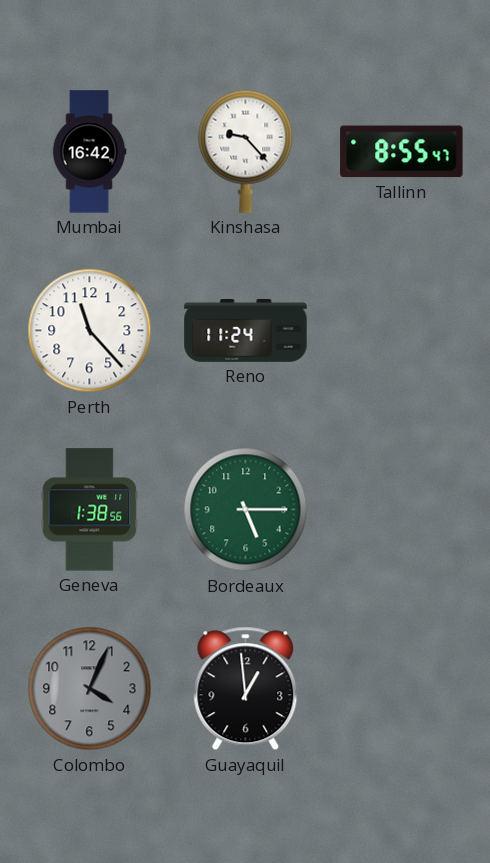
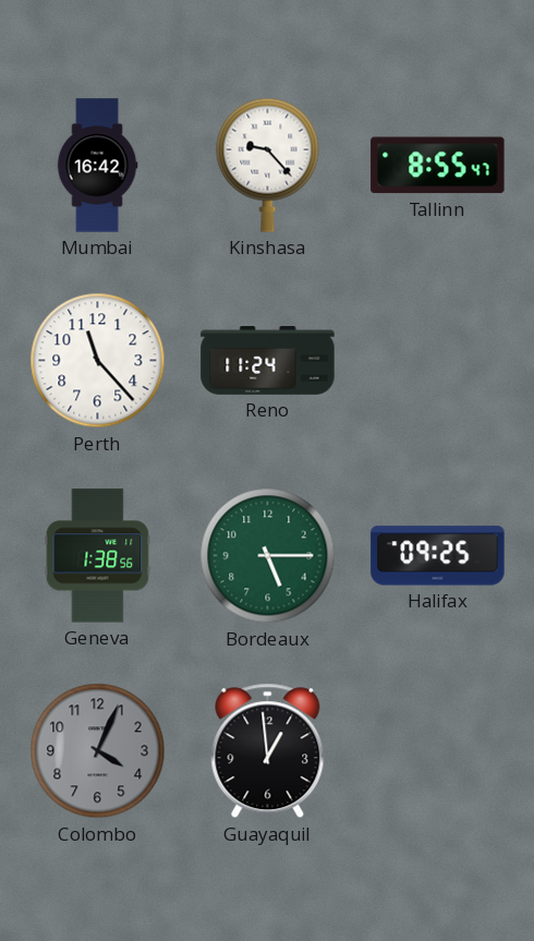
Halifax: none -> 09:25 (438, 556)
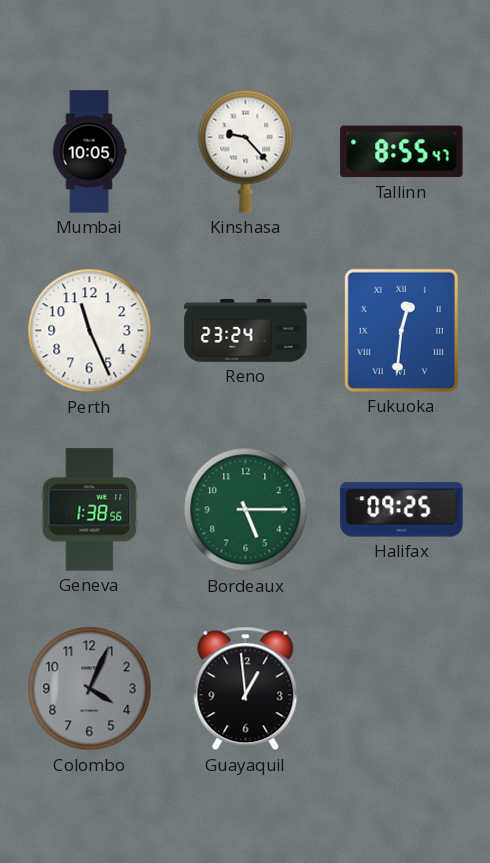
Mumbai: 16:42 -> 10:05 (89, 152)
Perth: 11:23 -> 11:26 (90, 331)
Reno: 11:24 -> 23:24 (246, 331)
Fukuoka: none -> 12:31 (401, 330)
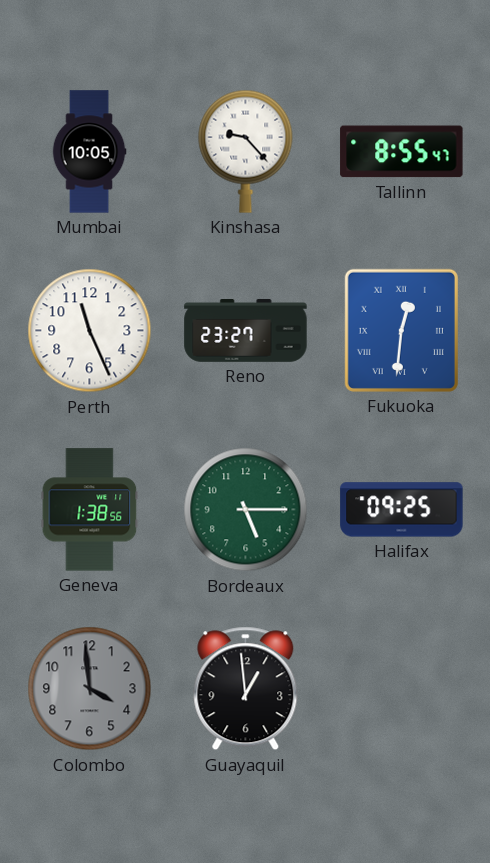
Reno: 23:24 -> 23:27 (246, 331)
Colombo: 4:04 -> 3:59 (90, 689)
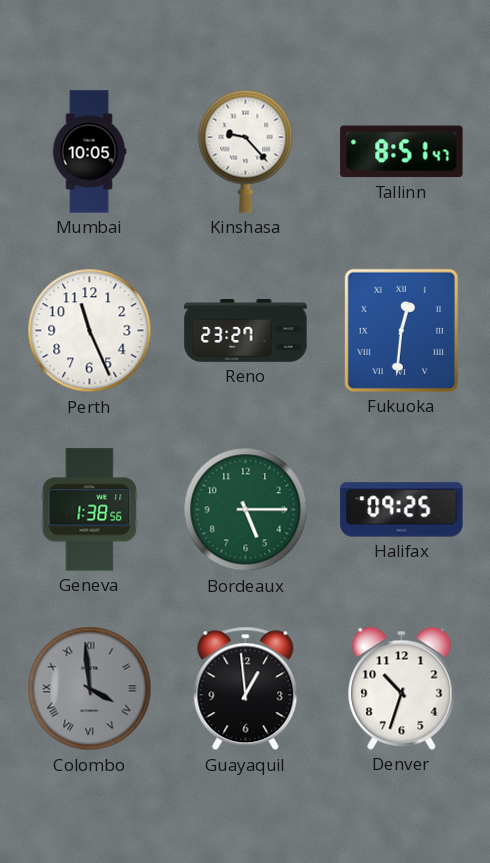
Tallinn: 8:55 -> 8:51 (402, 152)
Colombo numerals: Arabic -> Roman (90, 689)
Denver: none -> 10:33 (402, 688)
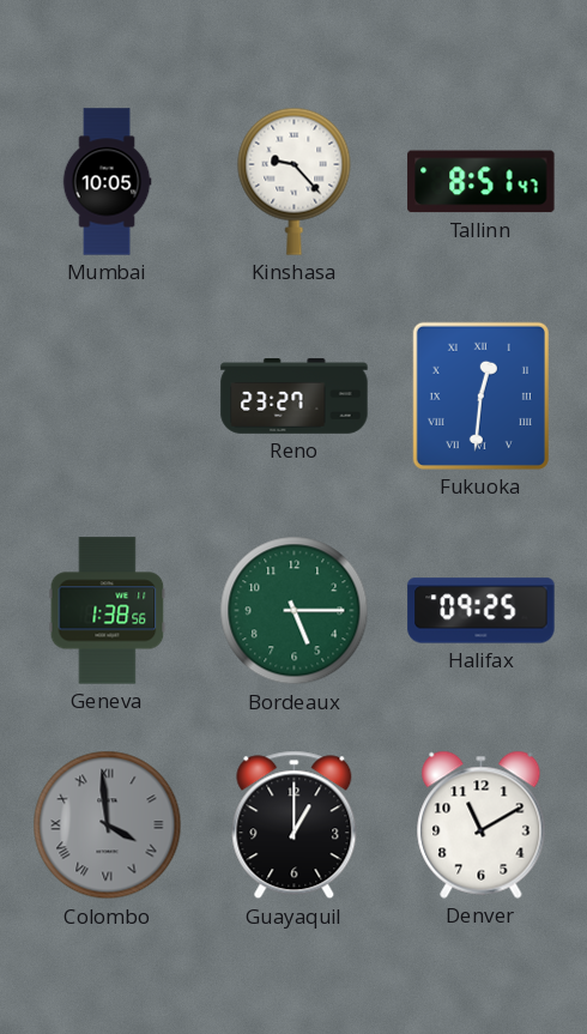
Perth: 11:26 -> none (90, 331)
Guayaquil: 12:59 -> 1:00 (295, 826)
Denver: 10:33 -> 11:10 (482, 824)
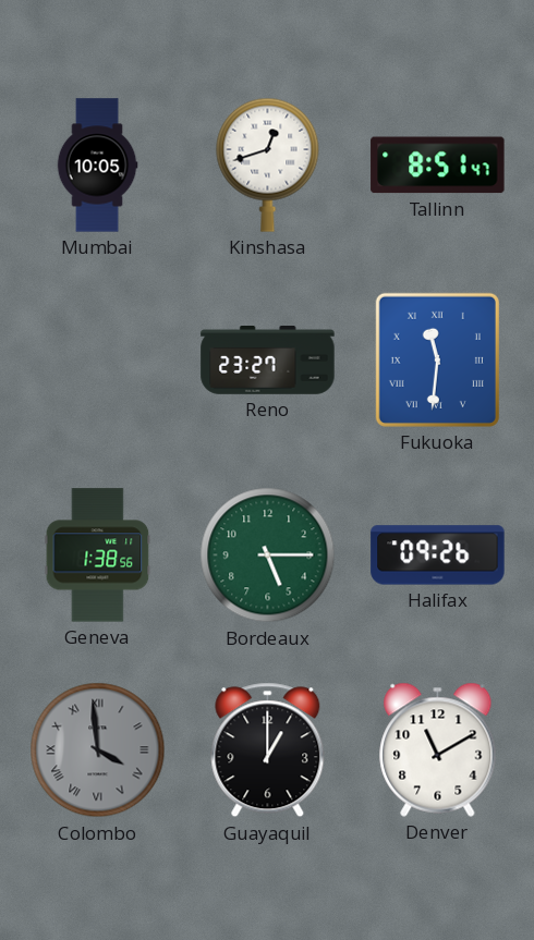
Kinshasa: 9:23 -> 12:42 (268, 164)
Fukuoka: 12:31 -> 11:31 (437, 359)
Halifax: 09:25 -> 09:26 (438, 556)
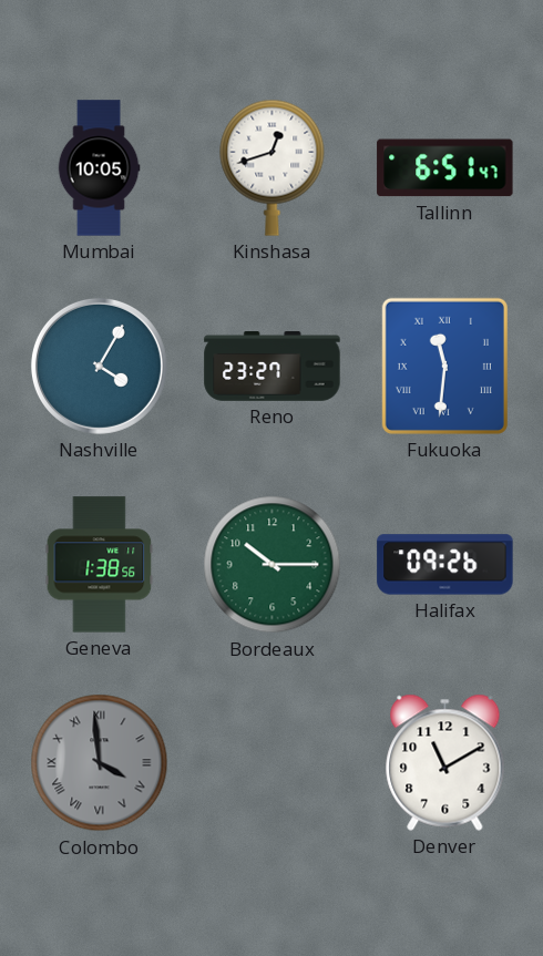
Tallinn: 8:51 -> 6:51 (445, 168)
Nashville: none -> 4:05 (99, 366)
Bordeaux: 5:15 -> 10:15 (273, 565)
Guayaquil: 1:00 -> none (268, 750)
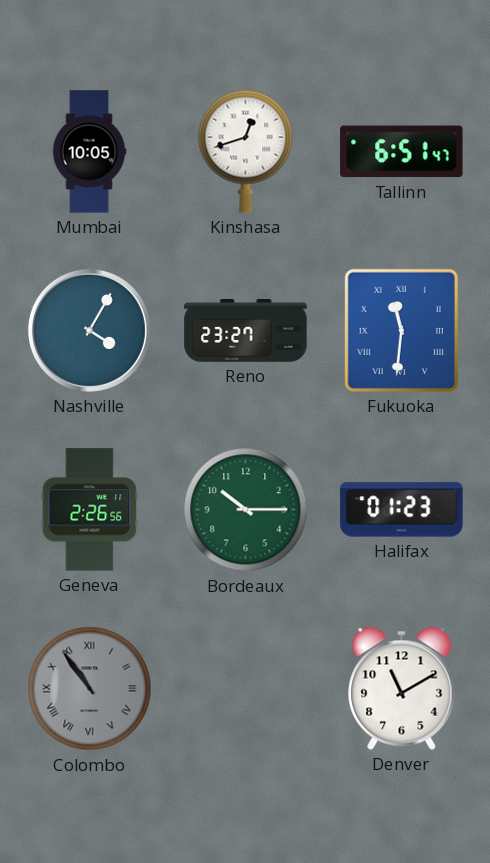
Geneva: 1:38 -> 2:26 (90, 510)
Halifax: 09:26 -> 01:23 (402, 510)
Colombo: 3:59 -> 10:54 (90, 689)
